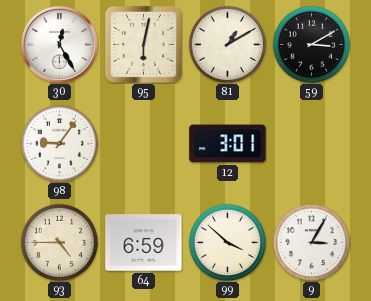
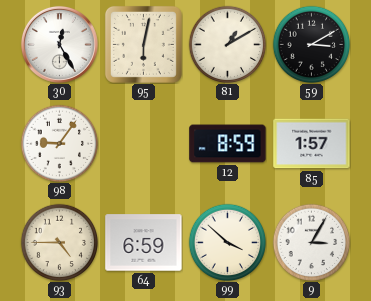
12: 3:01 -> 8:59 (228, 144)
85: none -> 1:57 (312, 144)
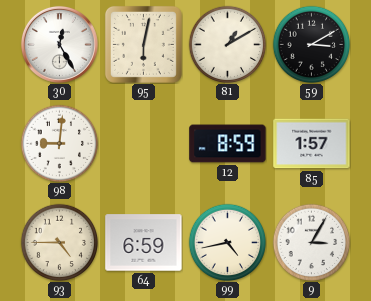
98: 9:06 -> 9:01 (59, 143)
99: 3:52 -> 4:43 (227, 242)
